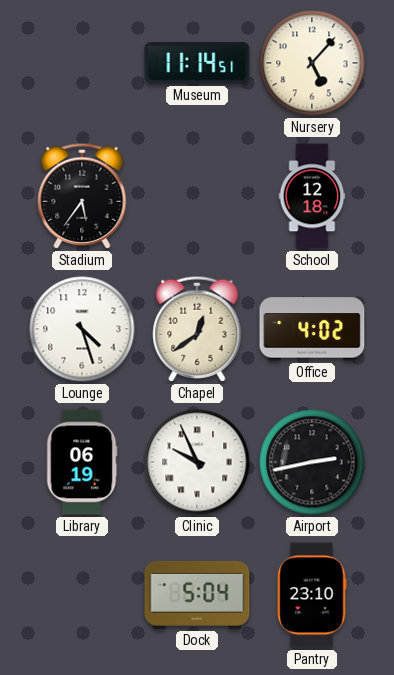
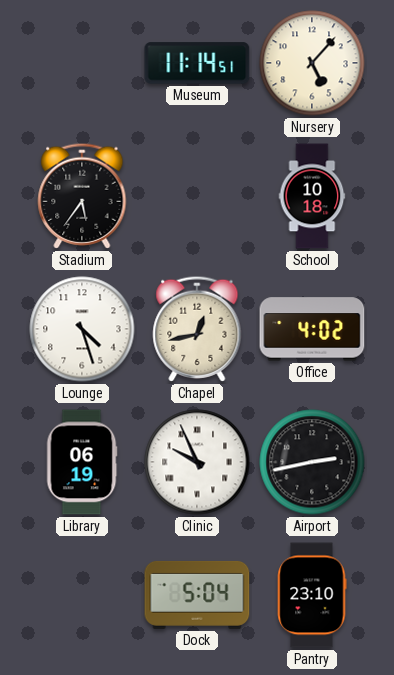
School: 12:18 -> 10:18 (312, 196)
Chapel: 12:39 -> 12:43 (197, 329)
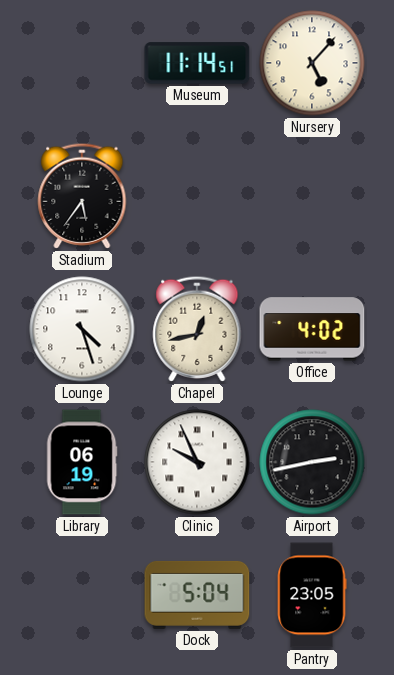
School: 10:18 -> none (312, 196)
Pantry: 23:10 -> 23:05 (312, 595)
